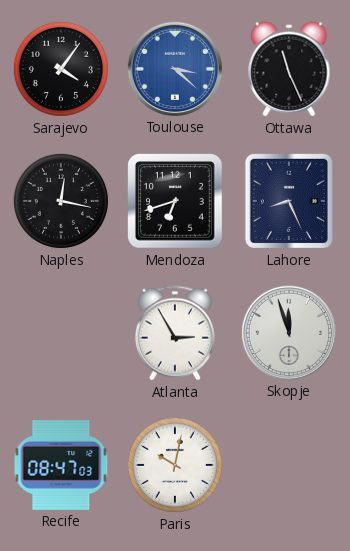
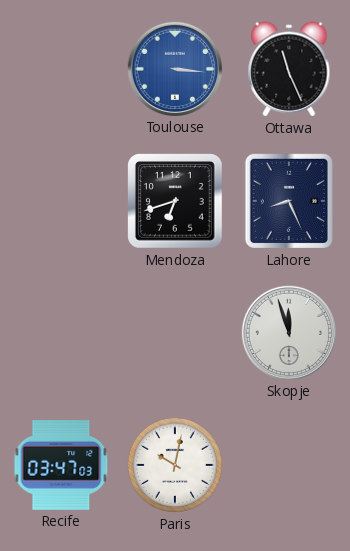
Sarajevo: 4:06 -> none (61, 69)
Toulouse: 3:22 -> 3:16 (174, 68)
Naples: 12:17 -> none (61, 201)
Atlanta: 2:55 -> none (175, 333)
Recife: 08:47 -> 03:47 (61, 466)
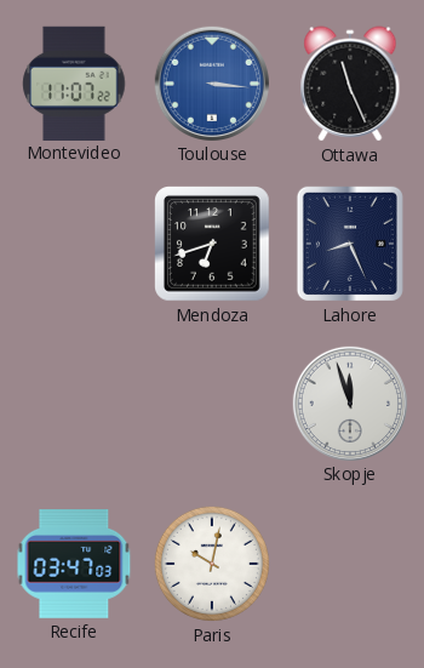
Montevideo: none -> 11:07 (74, 82)
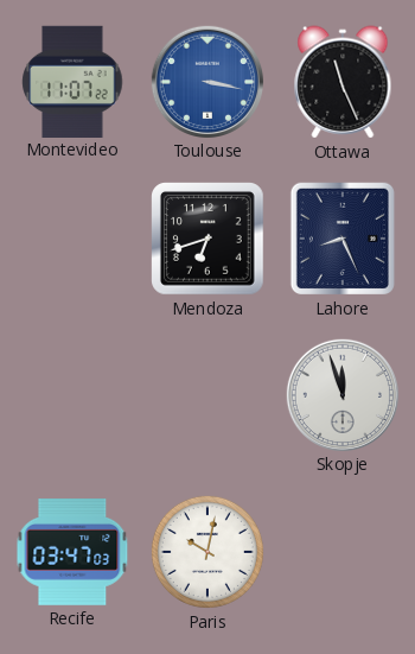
Toulouse: 3:16 -> 3:17 (206, 81)
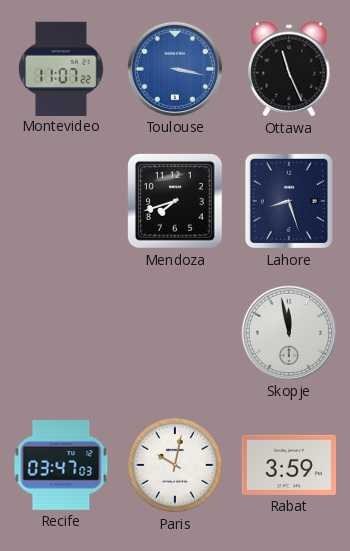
Mendoza: 6:42 -> 7:42 (176, 202)
Lahore: 8:26 -> 8:27 (289, 201)
Skopje: 11:57 -> 11:58 (288, 332)
Rabat: none -> 3:59 (288, 465)
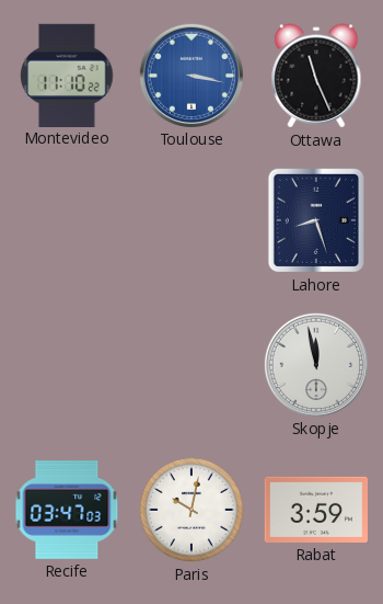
Montevideo: 11:07 -> 11:10 (67, 75)
Mendoza: 7:42 -> none (176, 202)
